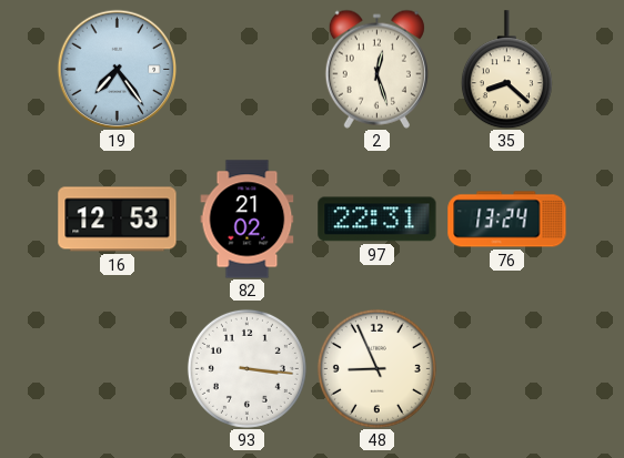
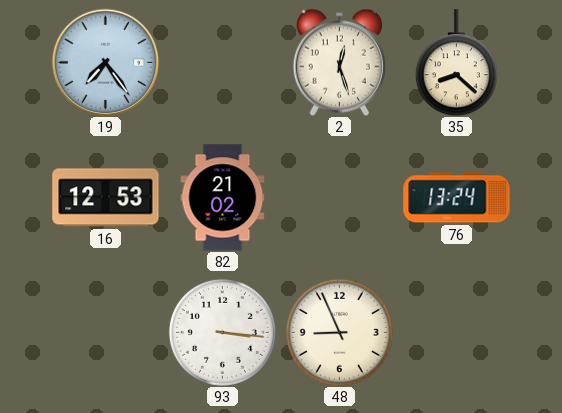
97: 22:31 -> none (378, 220)
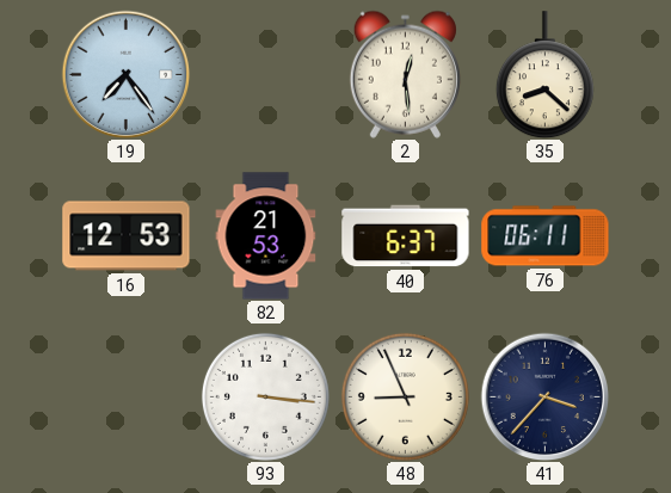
2: 12:27 -> 12:29 (405, 74)
82: 21:02 -> 21:53 (266, 236)
40: none -> 6:37 (406, 236)
76: 13:24 -> 06:11 (546, 236)
41: none -> 3:37 (544, 396)
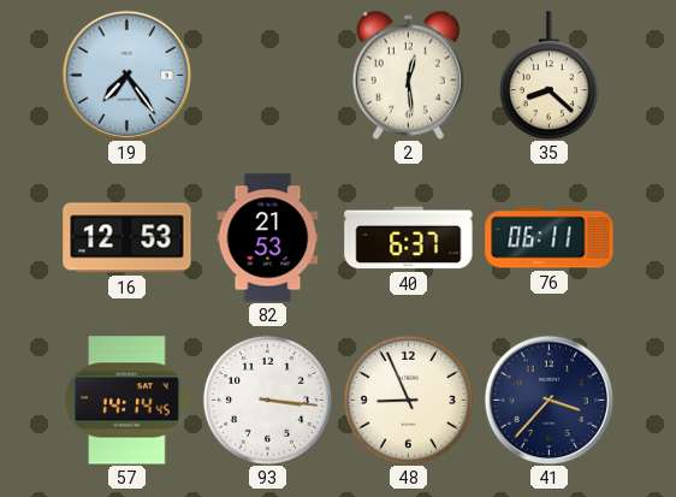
57: none -> 14:14 (128, 401)
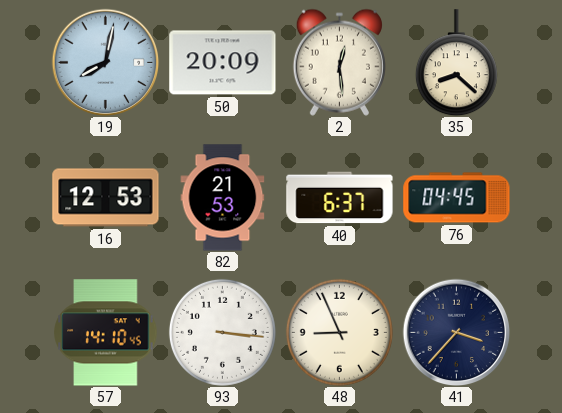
19: 7:24 -> 8:02 (105, 62)
50: none -> 20:09 (223, 63)
76: 06:11 -> 04:45 (457, 198)
57: 14:14 -> 14:10 (106, 333)
